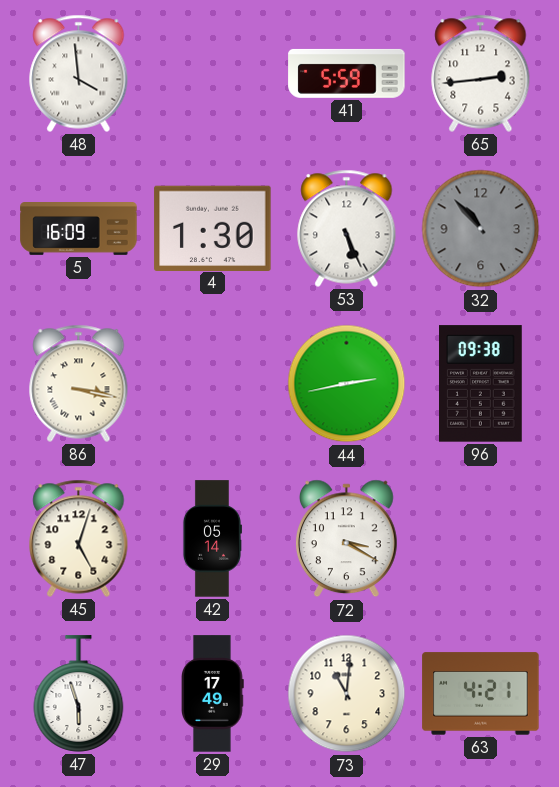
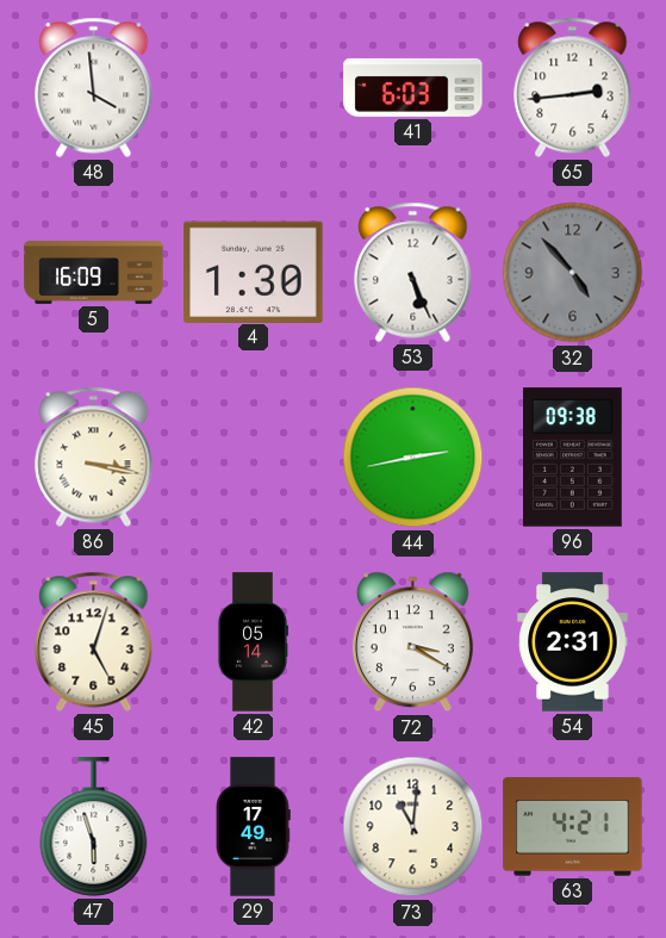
41: 5:59 -> 6:03 (413, 87)
32: 10:53 -> 4:53 (573, 273)
54: none -> 2:31 (573, 642)
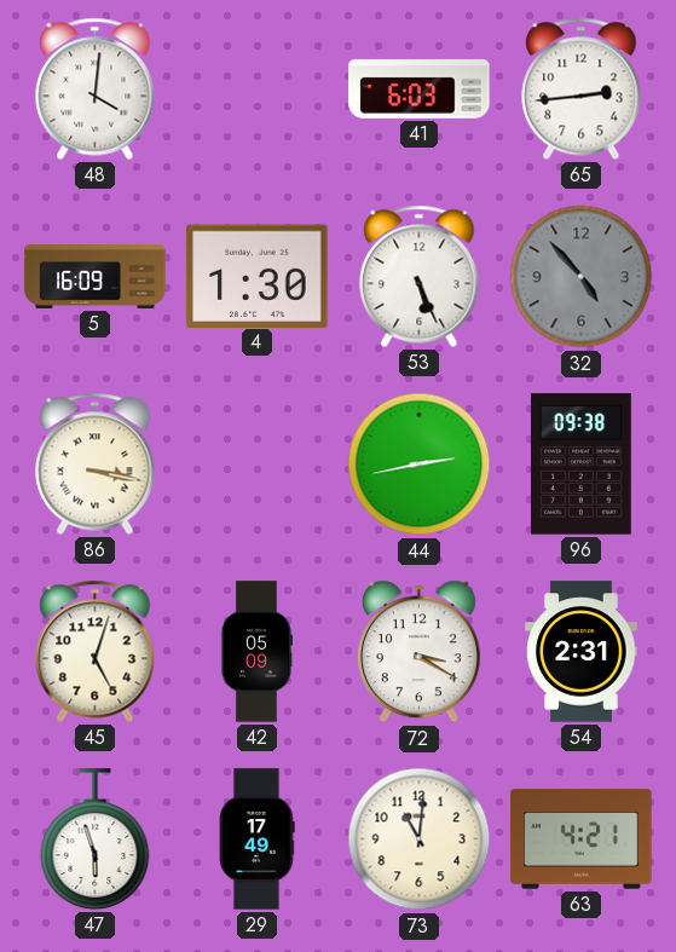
48: 3:59 -> 4:01 (96, 88)
42: 05:14 -> 05:09 (256, 652)
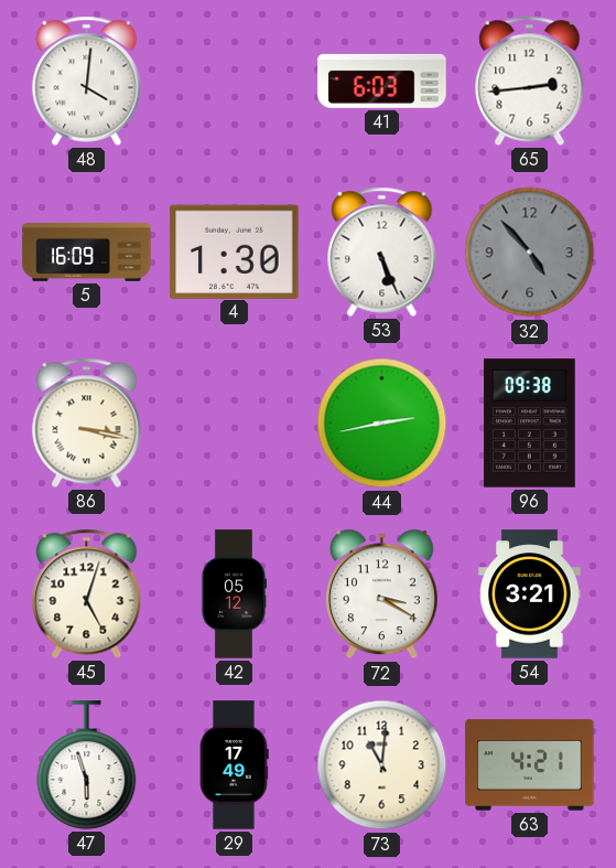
42: 05:09 -> 05:12 (234, 594)
54: 2:31 -> 3:21 (530, 594)
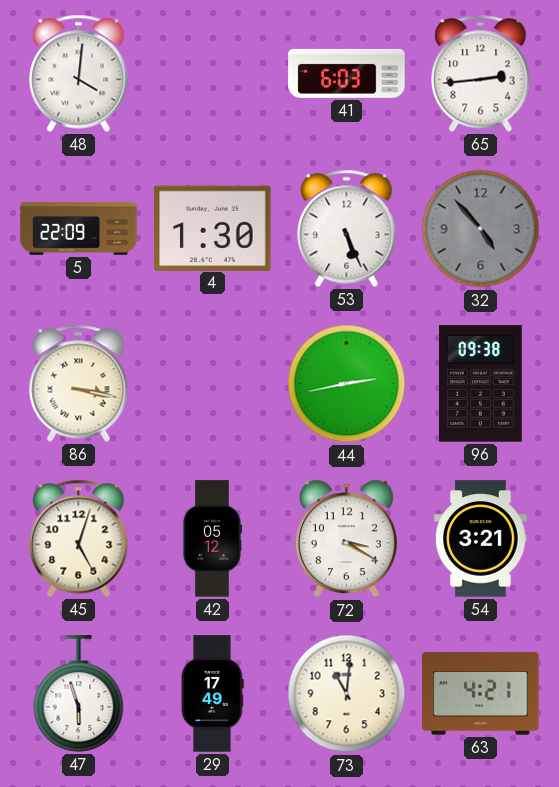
5: 16:09 -> 22:09 (79, 229)
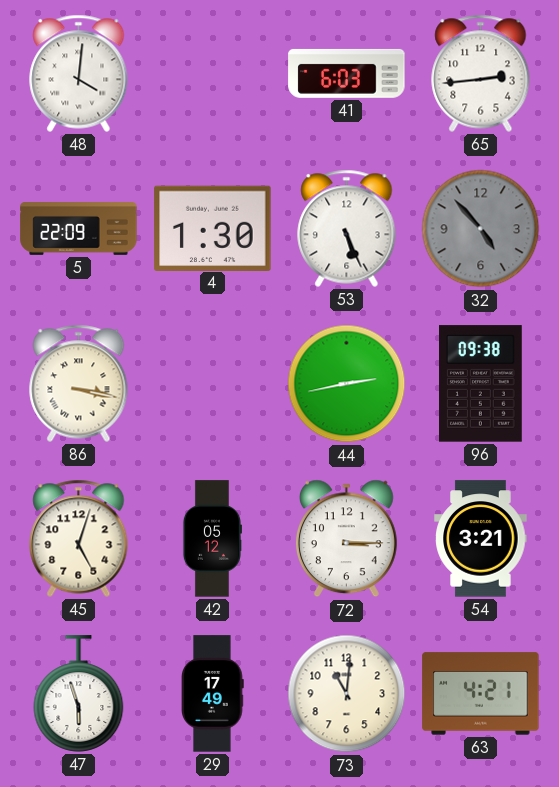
72: 3:20 -> 3:15 (346, 539)
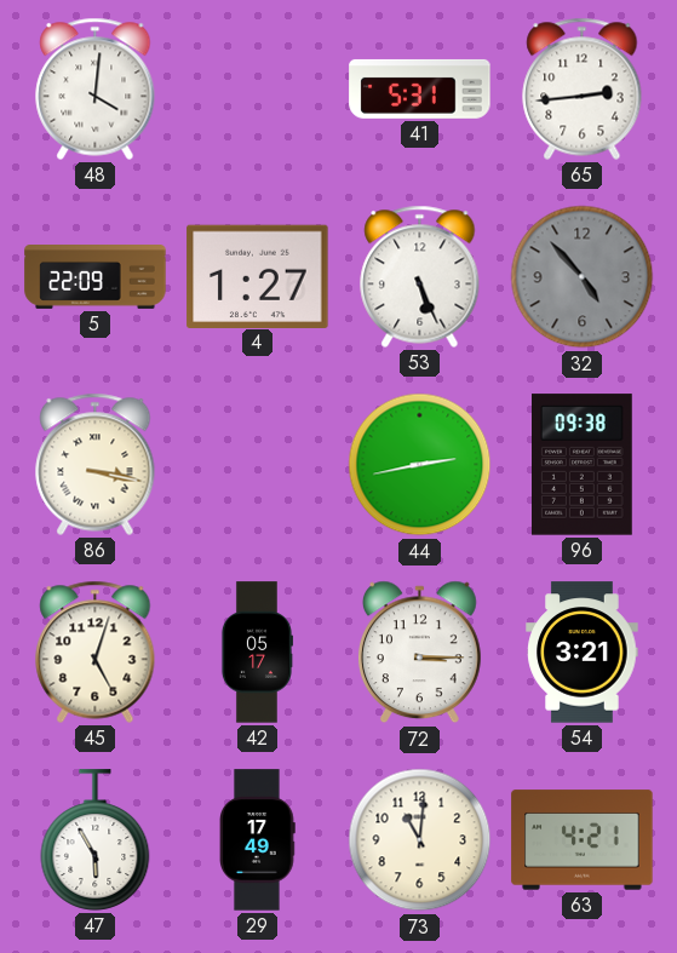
41: 6:03 -> 5:31 (420, 88)
4: 1:30 -> 1:27 (258, 276)
42: 05:12 -> 05:17 (257, 653)
47: 5:57 -> 5:55 (96, 840)
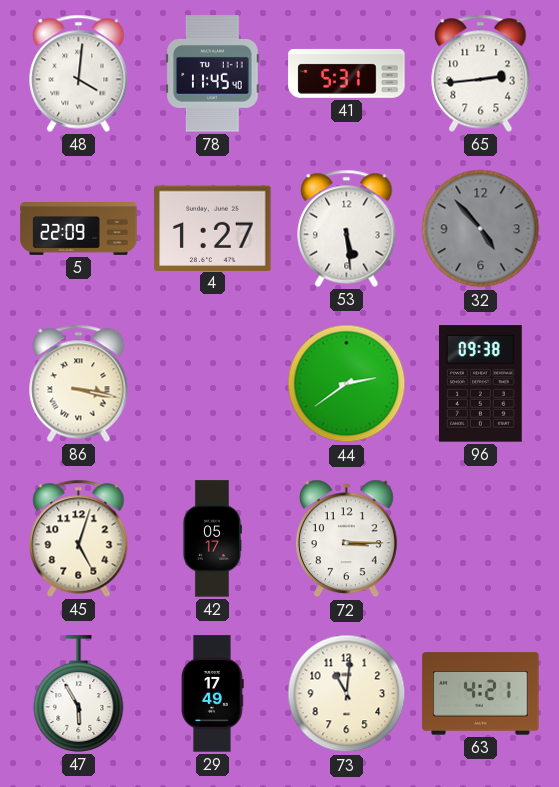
78: none -> 11:45 (213, 74)
53: 5:26 -> 5:29 (347, 228)
44: 2:43 -> 2:39 (347, 384)
54: 3:21 -> none (583, 653)
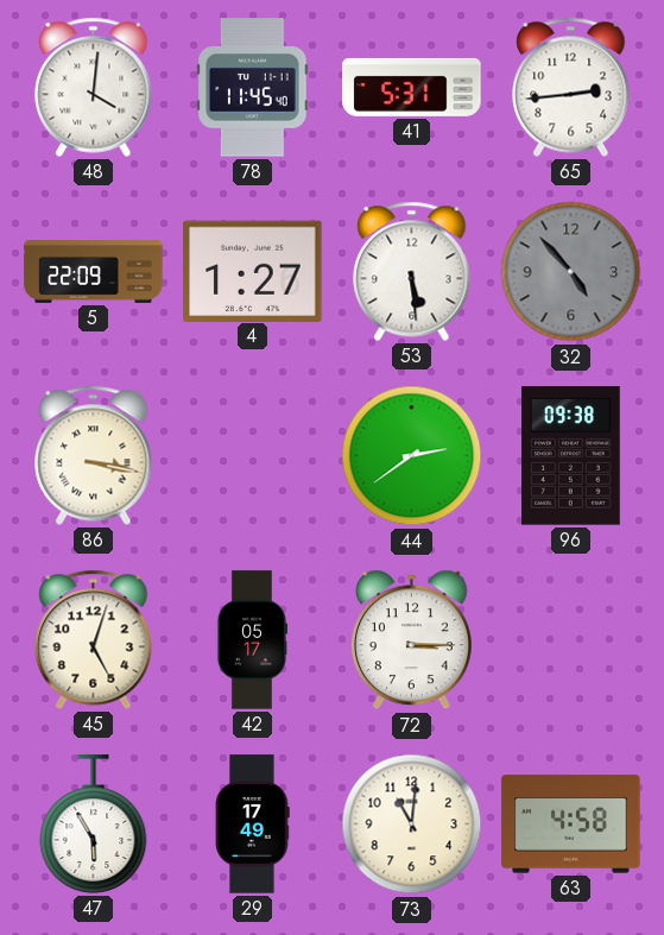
63: 4:21 -> 4:58 (571, 825)
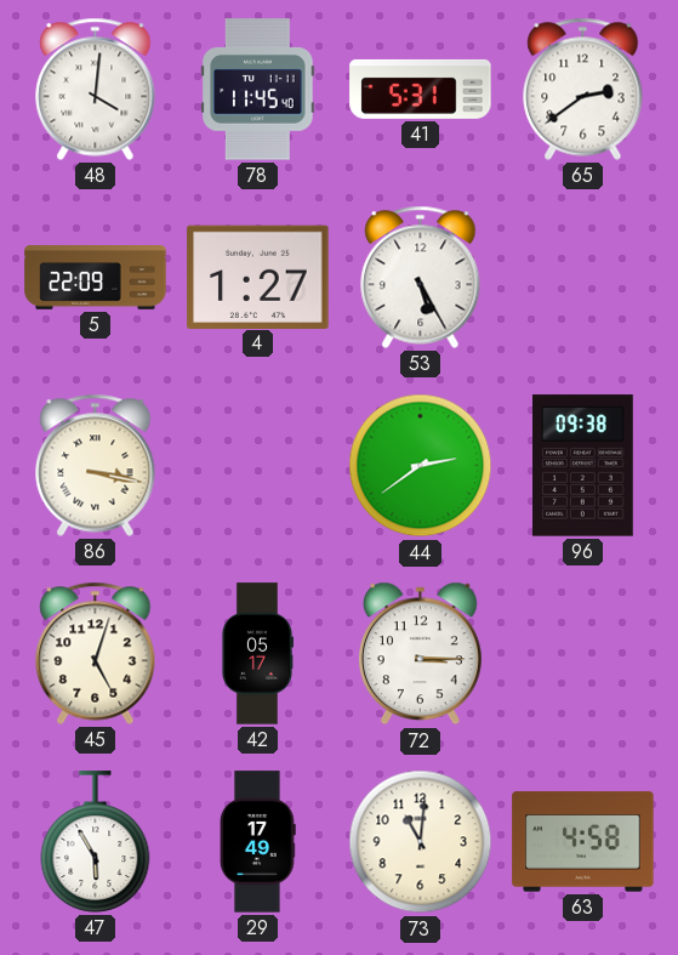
65: 2:44 -> 2:39 (583, 89)
53: 5:29 -> 5:25 (421, 277)
32: 4:53 -> none (571, 272)
